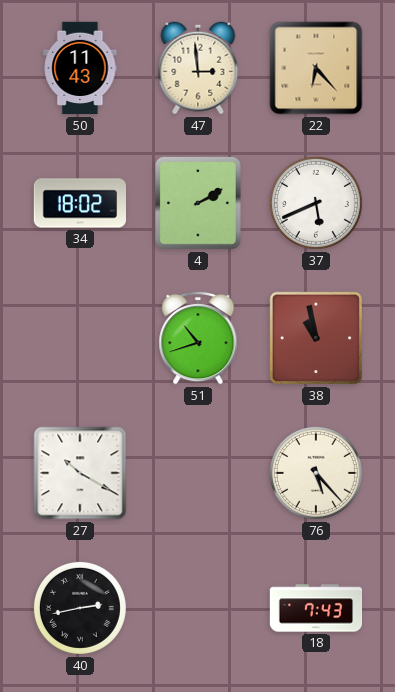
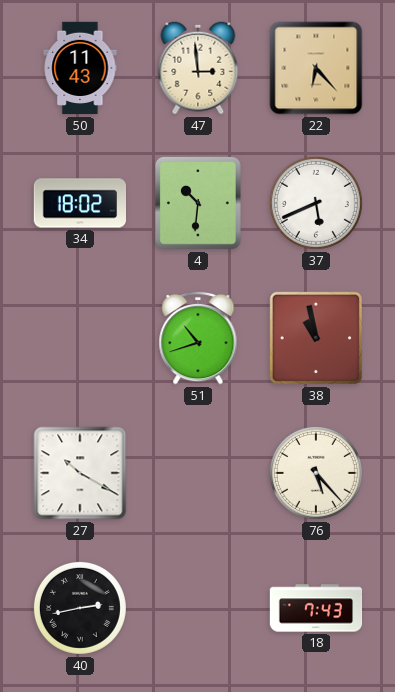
4: 2:10 -> 10:31 (199, 204)
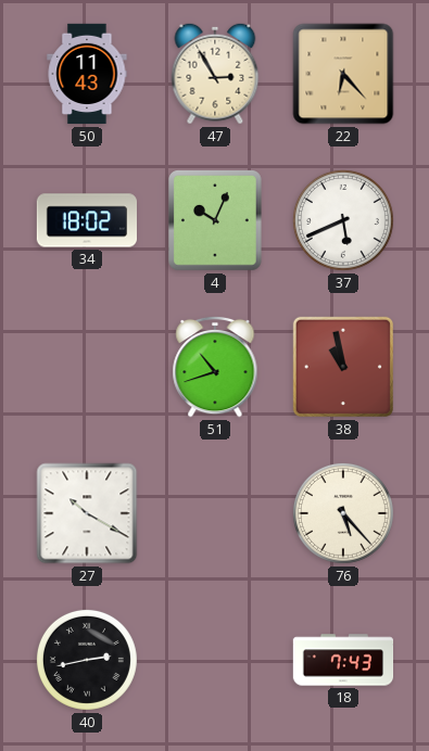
47: 2:59 -> 2:55 (215, 74)
4: 10:31 -> 10:04 (216, 221)
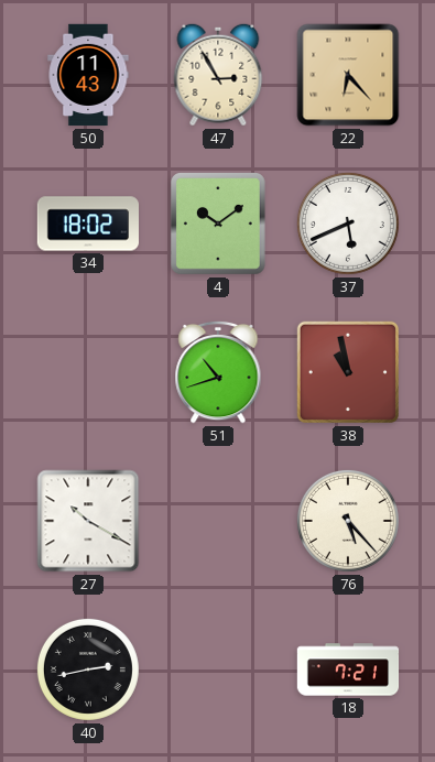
4: 10:04 -> 10:09 (219, 225)
18: 7:43 -> 7:21 (348, 670)
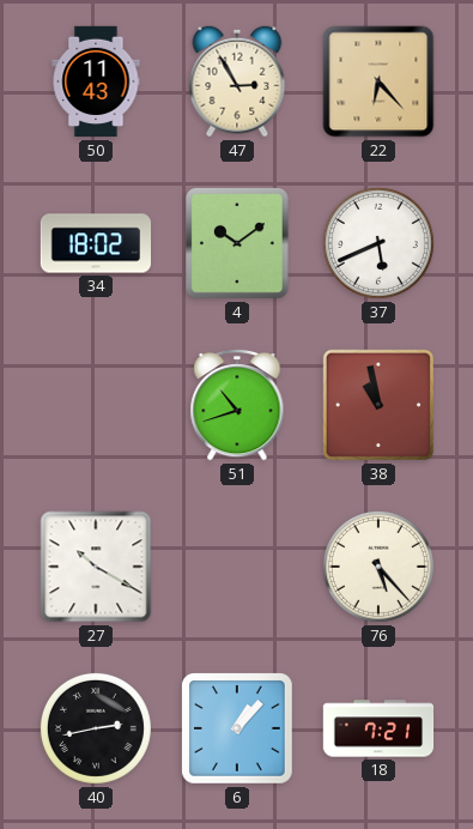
6: none -> 1:07 (238, 730)
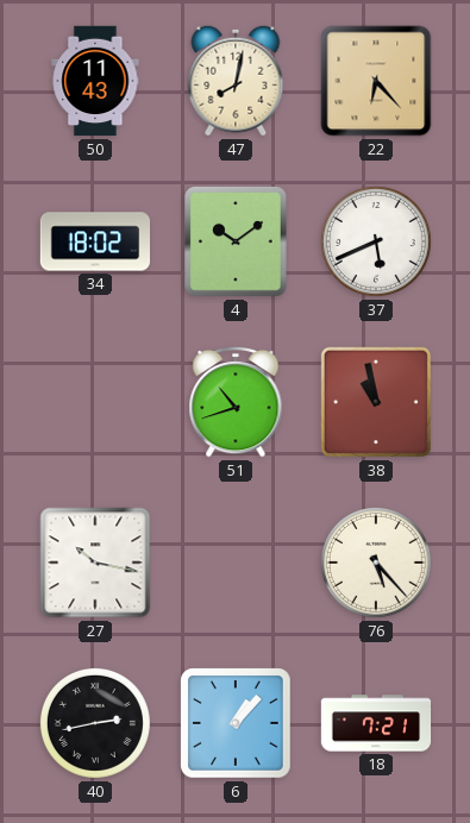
47: 2:55 -> 8:02 (236, 81)
27: 10:20 -> 10:17 (95, 563)
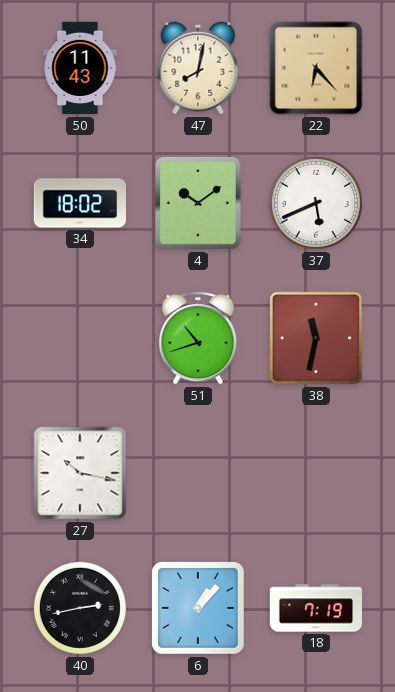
38: 10:58 -> 11:32 (316, 338)
76: 5:23 -> none (376, 563)
18: 7:21 -> 7:19 (316, 608)
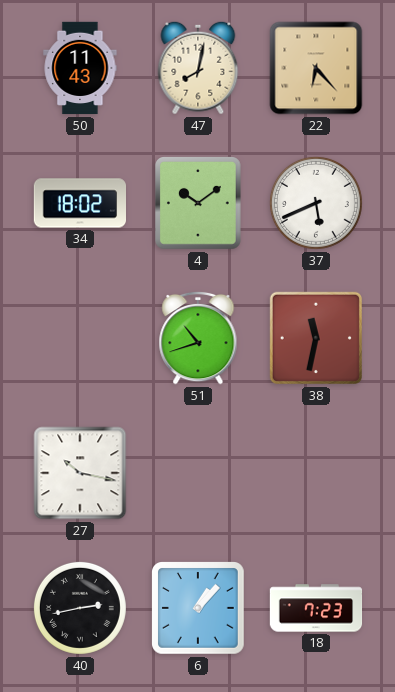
18: 7:19 -> 7:23 (316, 608)
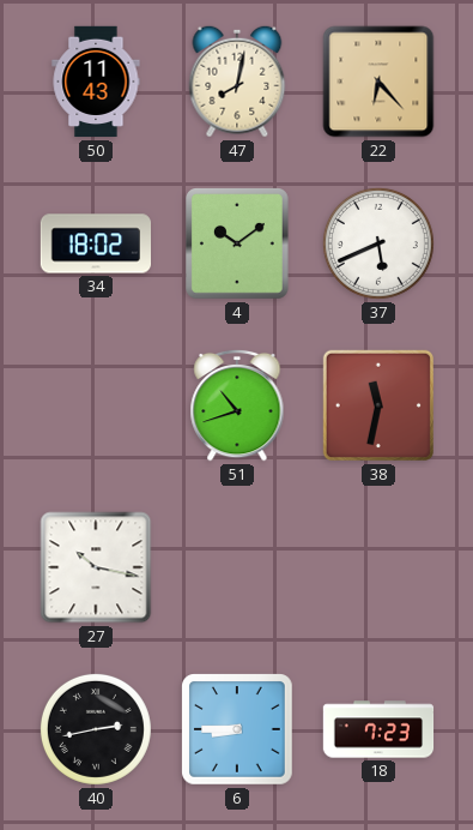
6: 1:07 -> 8:45 (238, 730)
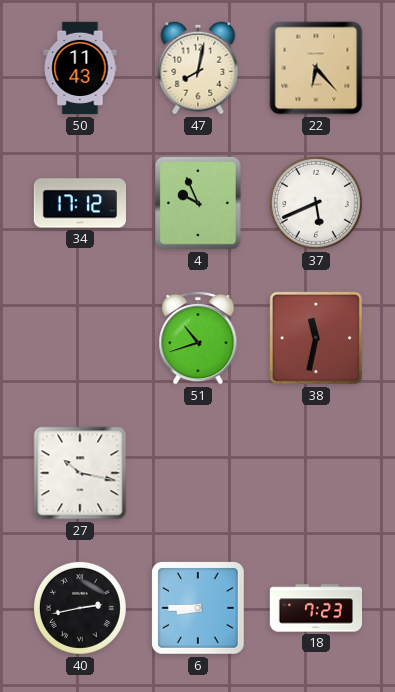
34: 18:02 -> 17:12 (79, 203)
4: 10:09 -> 9:56 (199, 204)
